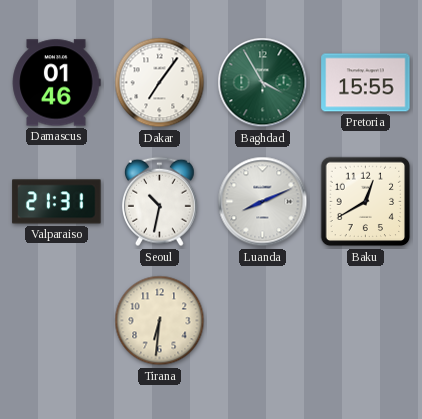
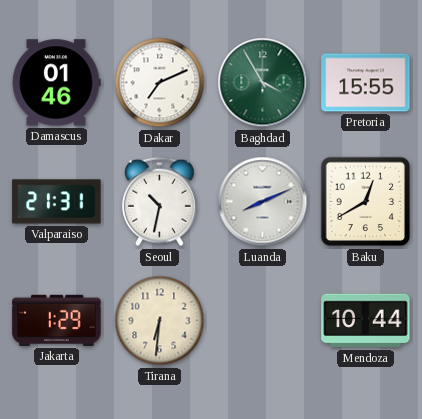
Dakar: 7:06 -> 7:11 (160, 83)
Jakarta: none -> 1:29 (57, 320)
Mendoza: none -> 10:44 (366, 321)
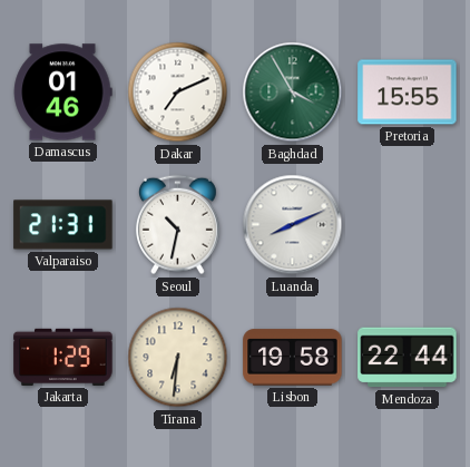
Baku: 12:40 -> none (366, 202)
Lisbon: none -> 19:58 (293, 358)
Mendoza: 10:44 -> 22:44 (408, 358)
